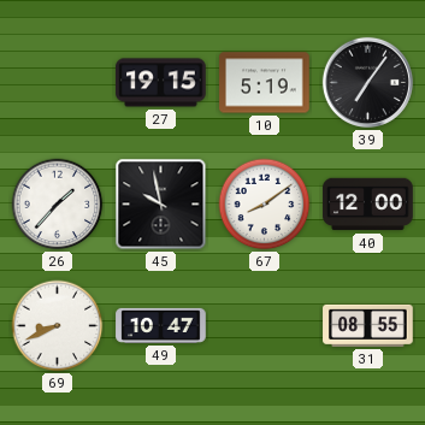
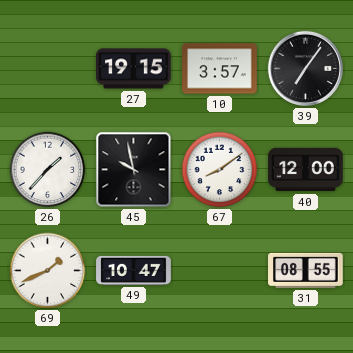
10: 5:19 -> 3:57 (220, 69)
69: 8:41 -> 1:41 (48, 271)
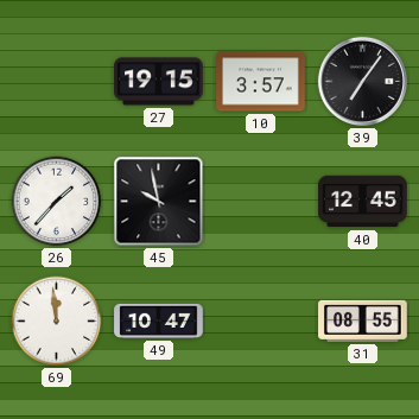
67: 8:09 -> none (220, 170)
40: 12:00 -> 12:45 (363, 202)
69: 1:41 -> 11:59 (57, 322)
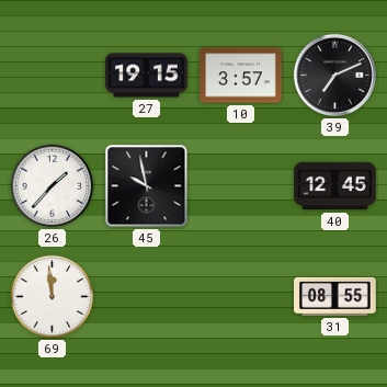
39: 7:06 -> 7:11 (334, 75)
49: 10:47 -> none (159, 320)
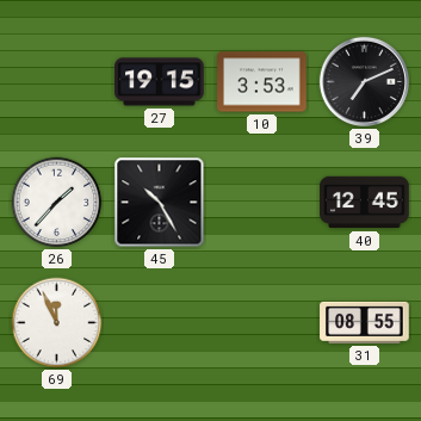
10: 3:57 -> 3:53 (262, 82)
45: 9:58 -> 10:25 (160, 203)
69: 11:59 -> 11:56 (57, 323)
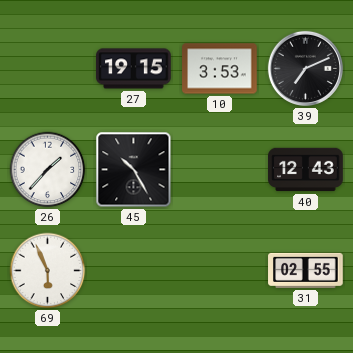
40: 12:45 -> 12:43 (306, 170)
69: 11:56 -> 5:56 (48, 271)
31: 08:55 -> 02:55 (306, 270)
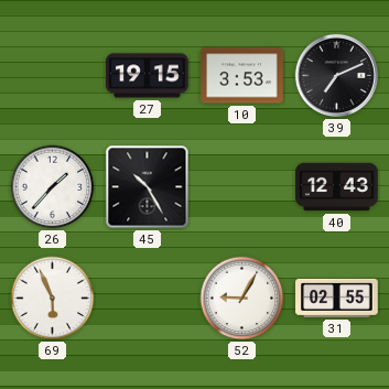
52: none -> 9:05 (242, 299)
